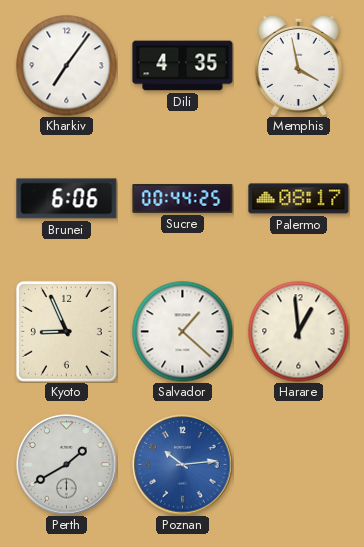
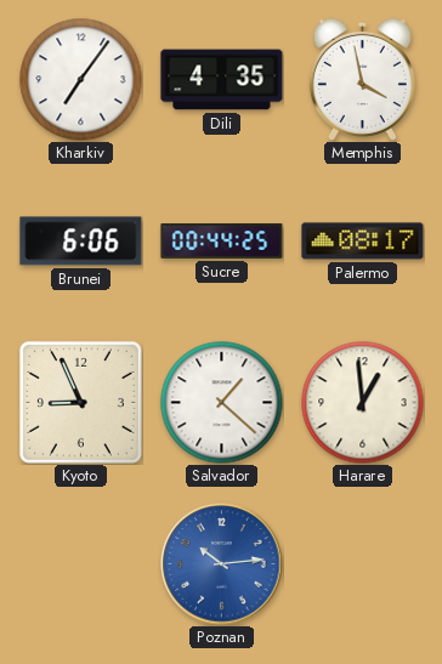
Perth: 1:40 -> none (67, 465)
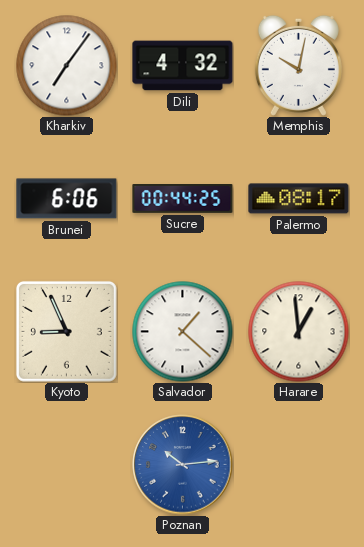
Dili: 4:35 -> 4:32 (183, 66)
Memphis: 3:58 -> 10:02 (298, 65)
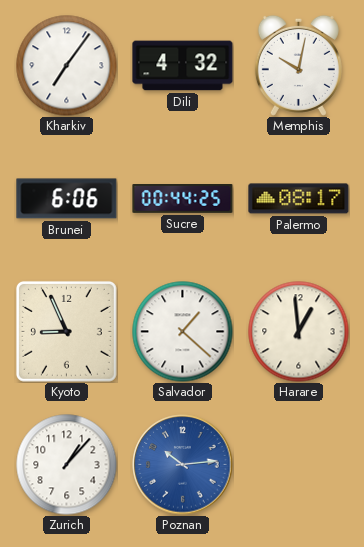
Zurich: none -> 1:07 (67, 465)
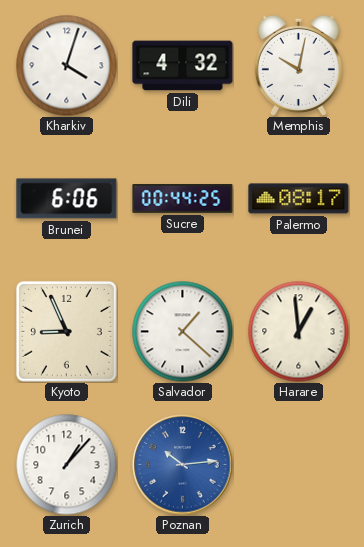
Kharkiv: 7:06 -> 4:03 (67, 66)
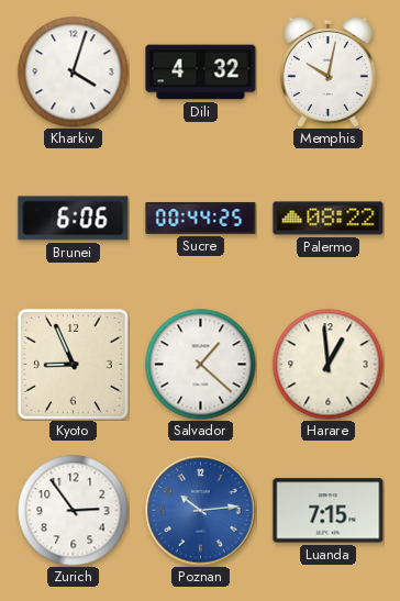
Palermo: 08:17 -> 08:22 (329, 219)
Zurich: 1:07 -> 2:54 (74, 511)
Luanda: none -> 7:15 (329, 511)
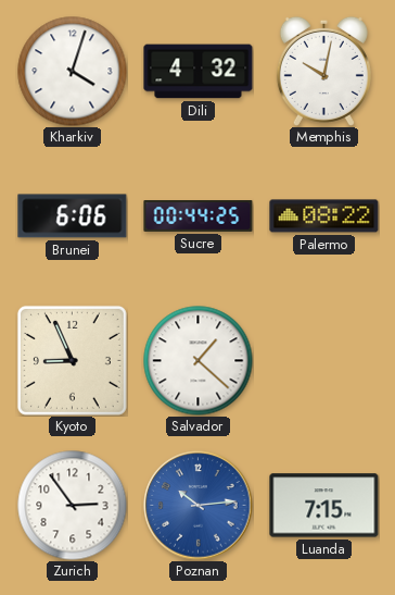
Harare: 12:59 -> none (329, 365)
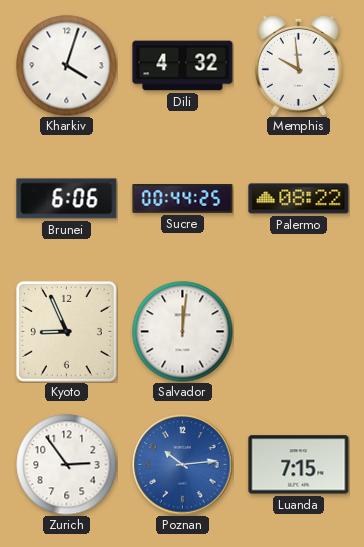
Memphis: 10:02 -> 9:59 (298, 65)
Salvador: 1:22 -> 12:01 (183, 332)
